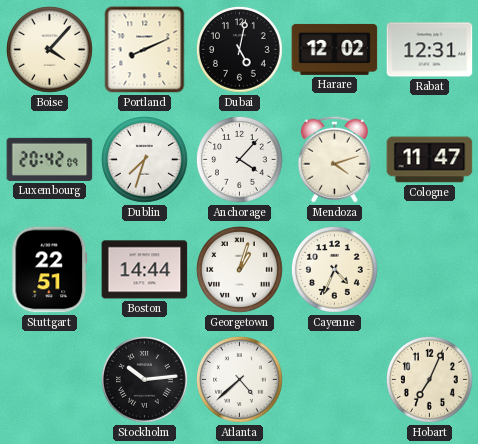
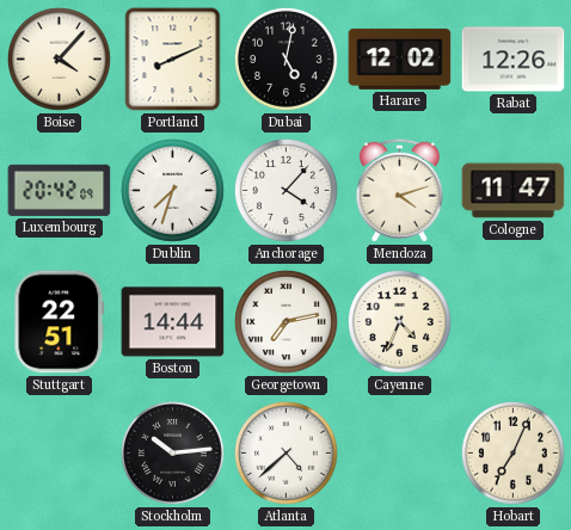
Rabat: 12:31 -> 12:26 (514, 60)
Georgetown: 1:03 -> 7:13 (287, 322)
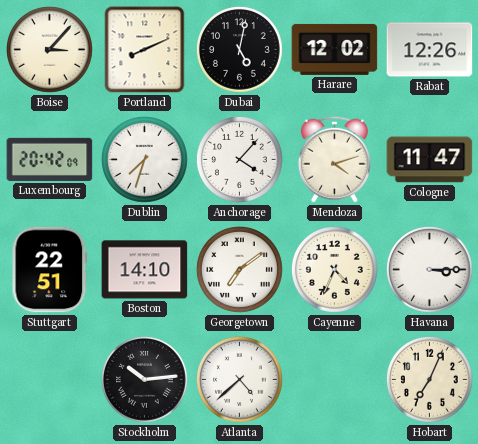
Boise: 4:07 -> 3:07 (50, 50)
Boston: 14:44 -> 14:10 (145, 270)
Georgetown: 7:13 -> 7:09 (240, 270)
Havana: none -> 3:15 (430, 270)
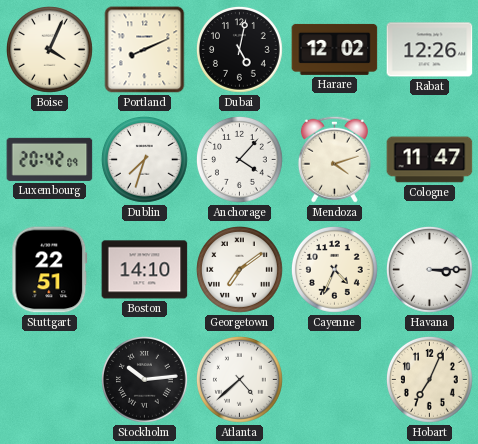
Boise: 3:07 -> 4:04 (50, 50)
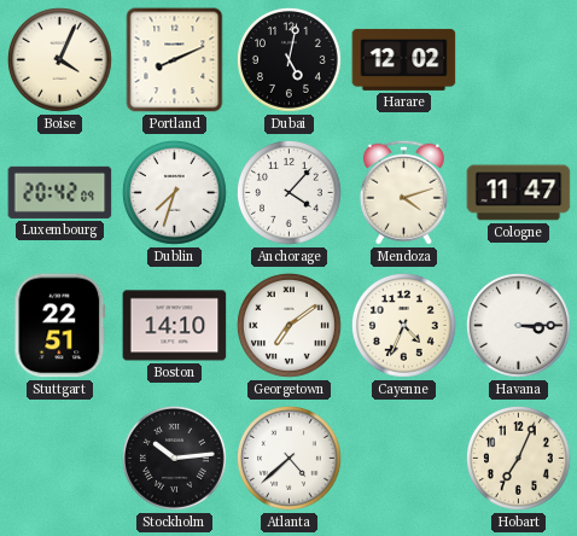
Rabat: 12:26 -> none (430, 50)
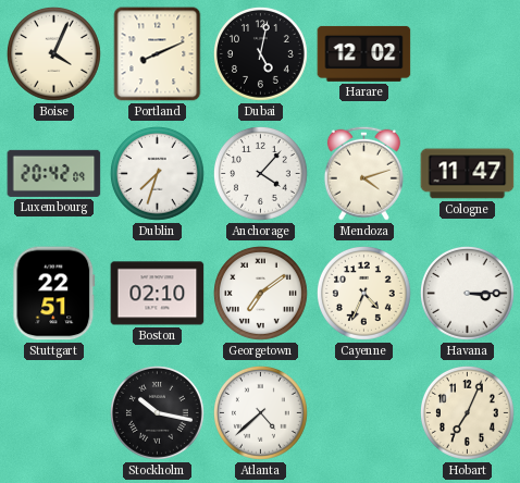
Boston: 14:10 -> 02:10 (158, 294)
Stockholm: 10:14 -> 10:17 (158, 413)
